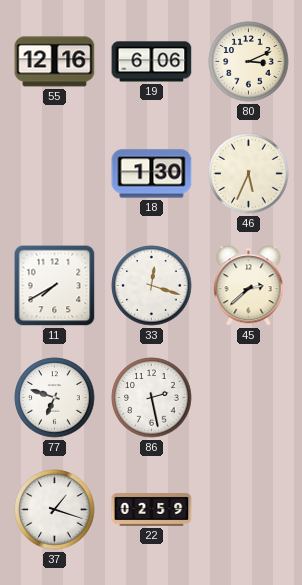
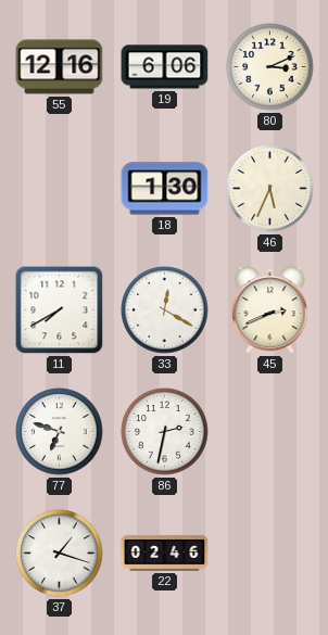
33: 12:18 -> 12:20 (165, 310)
45: 2:38 -> 2:41 (270, 310)
86: 2:28 -> 2:32 (165, 432)
22: 02:59 -> 02:46 (165, 553)
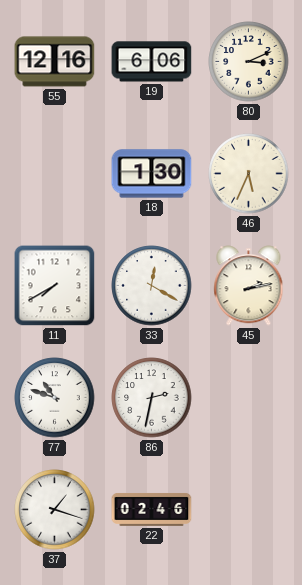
45: 2:41 -> 2:13 (249, 286)
77: 6:48 -> 10:48 (55, 398)
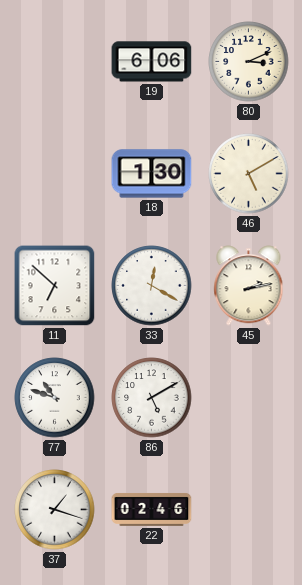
55: 12:16 -> none (55, 62)
46: 5:34 -> 5:10 (249, 174)
11: 7:40 -> 6:52 (55, 286)
86: 2:32 -> 5:10 (152, 398)
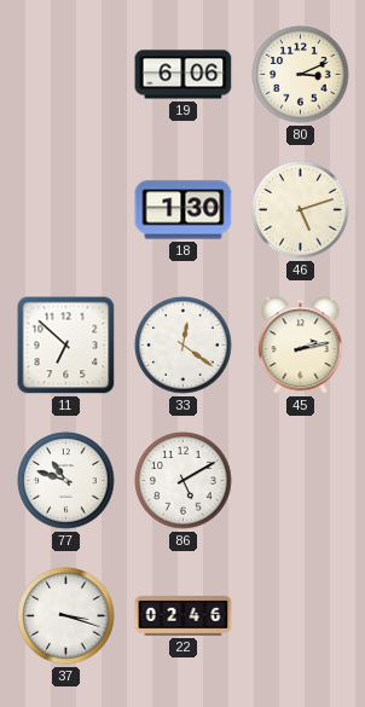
46: 5:10 -> 5:12 (301, 210)
33: 12:20 -> 12:21 (184, 346)
37: 1:18 -> 3:18 (66, 616)
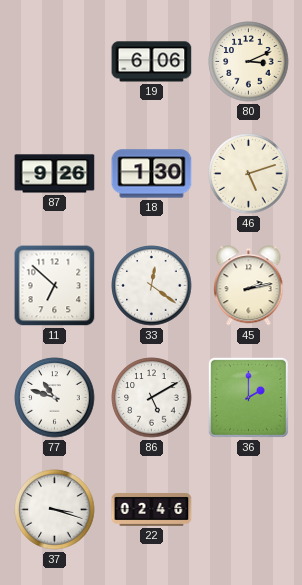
87: none -> 9:26 (55, 174)
36: none -> 2:00 (248, 397)
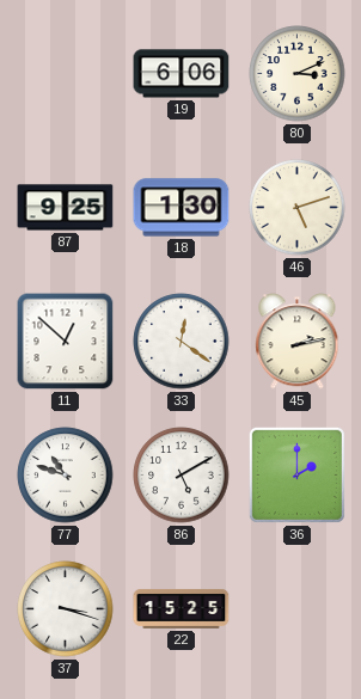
87: 9:26 -> 9:25 (66, 208)
11: 6:52 -> 12:52 (66, 342)
22: 02:46 -> 15:25 (182, 608)
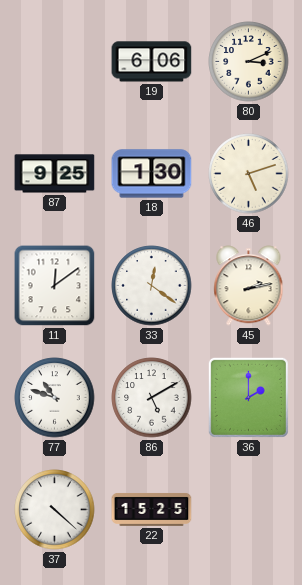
11: 12:52 -> 12:09 (55, 286)
37: 3:18 -> 4:22 (55, 510)
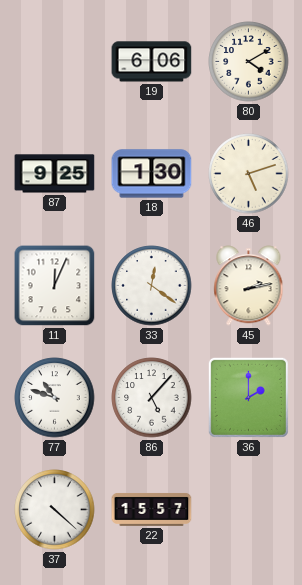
80: 3:11 -> 4:10 (249, 62)
11: 12:09 -> 12:04 (55, 286)
86: 5:10 -> 5:07 (152, 398)
22: 15:25 -> 15:57 (152, 509)
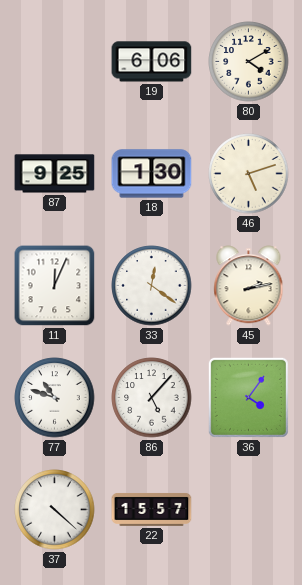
36: 2:00 -> 4:06 (248, 397)
